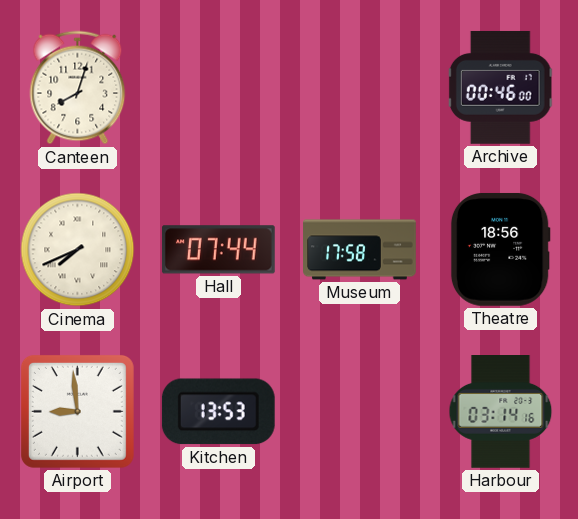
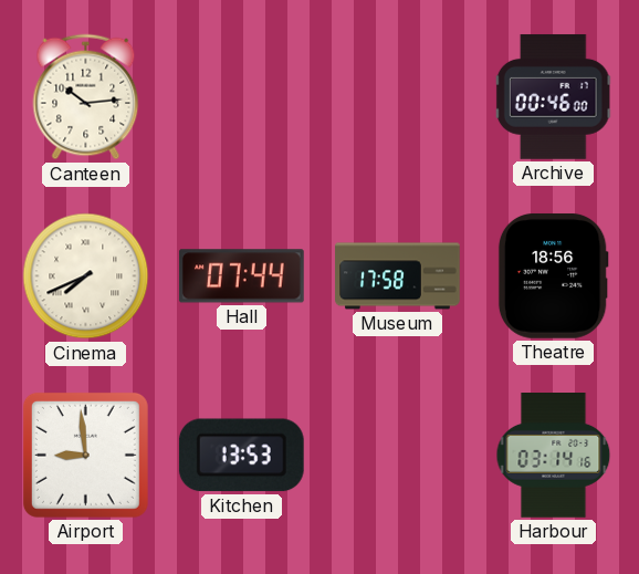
Canteen: 8:03 -> 10:14 (86, 97)
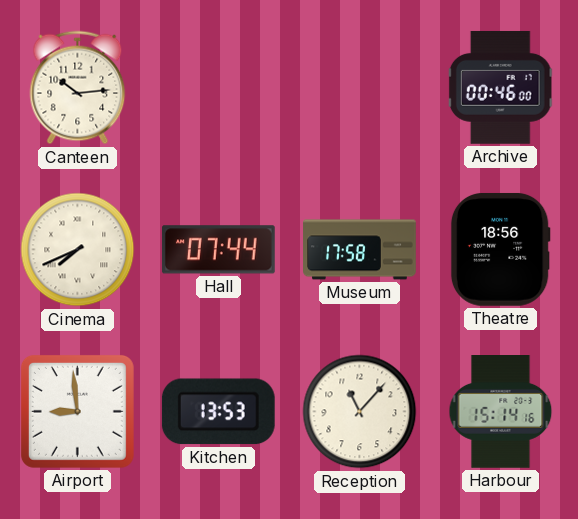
Reception: none -> 11:07 (360, 412)
Harbour: 03:14 -> 15:14 (501, 412)
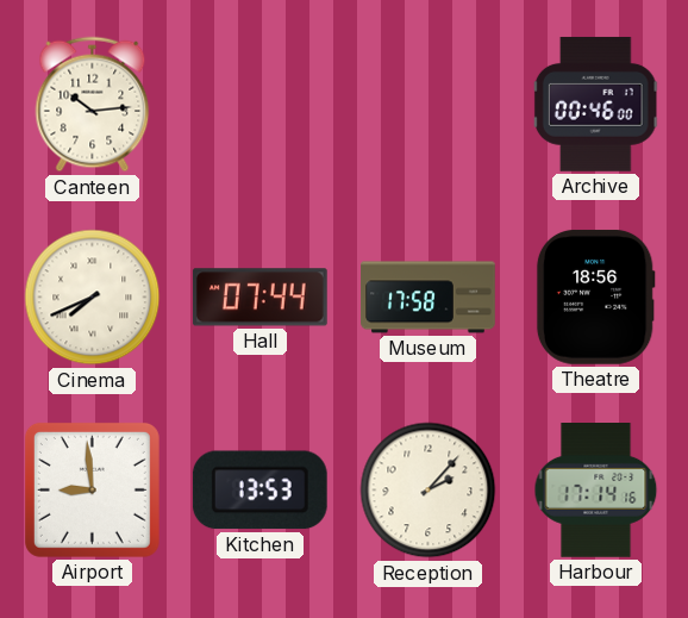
Reception: 11:07 -> 2:07 (429, 491)
Harbour: 15:14 -> 17:14 (596, 491)
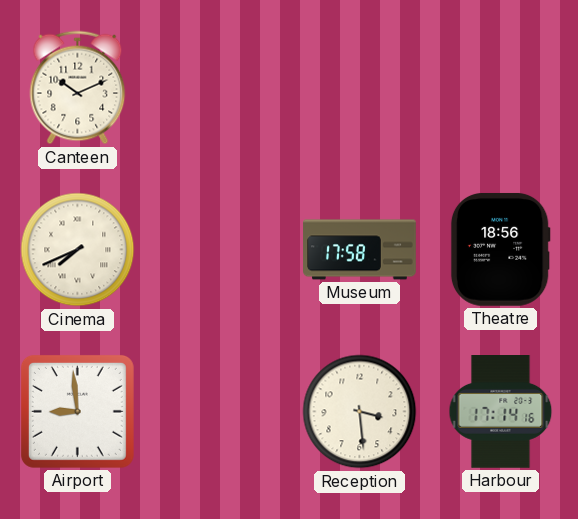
Canteen: 10:14 -> 10:11 (78, 88)
Archive: 00:46 -> none (596, 105)
Hall: 07:44 -> none (259, 298)
Kitchen: 13:53 -> none (259, 491)
Reception: 2:07 -> 3:29 (360, 412)
